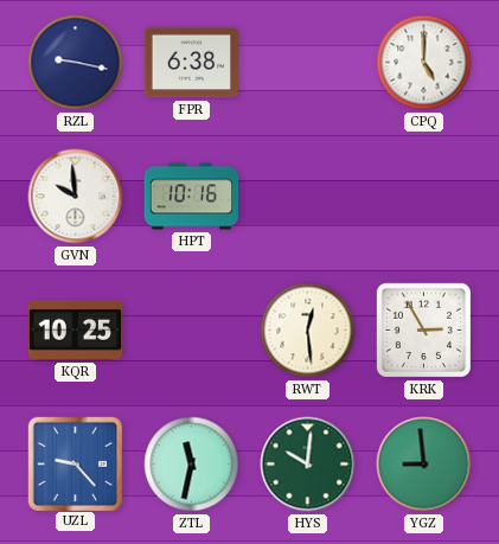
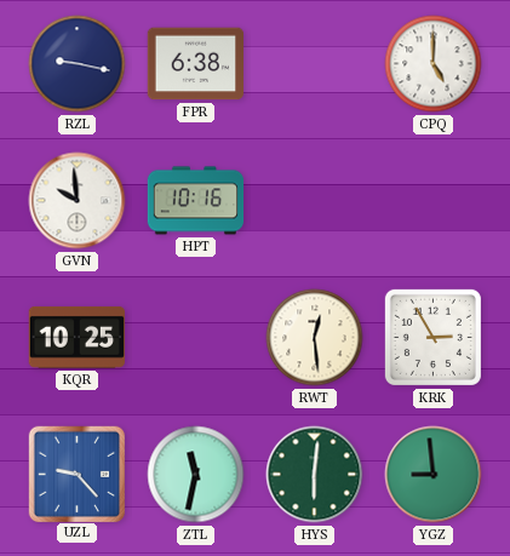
HYS: 10:01 -> 6:01 (315, 475)
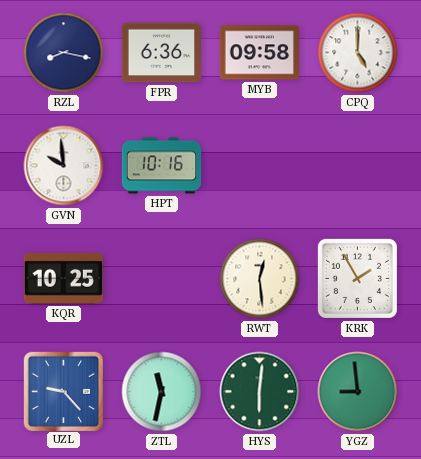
RZL: 9:17 -> 8:17 (64, 53)
FPR: 6:38 -> 6:36 (162, 53)
MYB: none -> 09:58 (260, 53)
KRK: 2:55 -> 1:55 (357, 278)
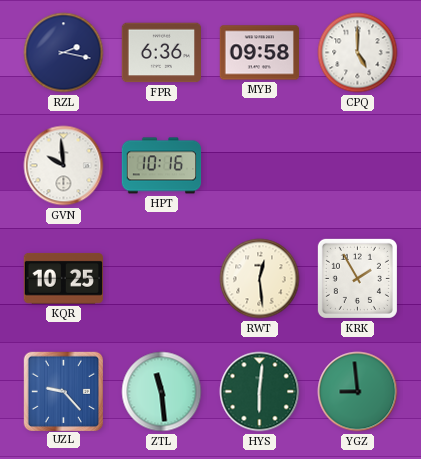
RZL: 8:17 -> 2:17 (64, 53)
ZTL: 11:32 -> 11:29 (162, 392)
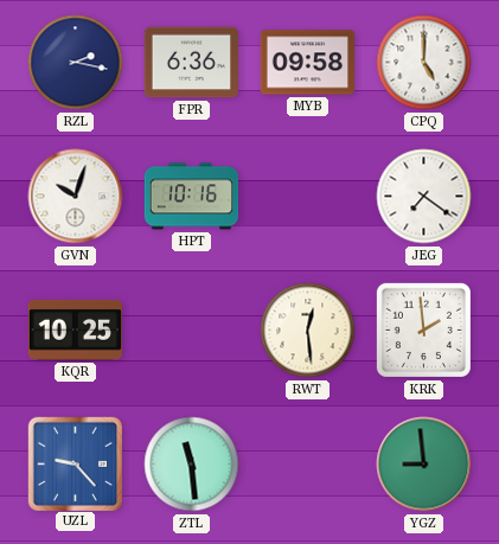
GVN: 9:59 -> 10:03 (76, 197)
JEG: none -> 7:21 (424, 197)
KRK: 1:55 -> 1:59 (423, 329)
HYS: 6:01 -> none (260, 392)
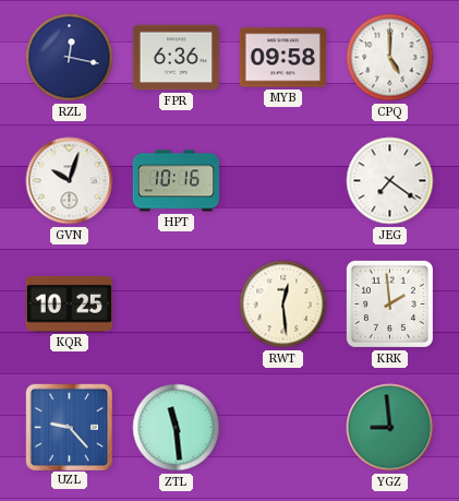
RZL: 2:17 -> 12:17 (70, 58)
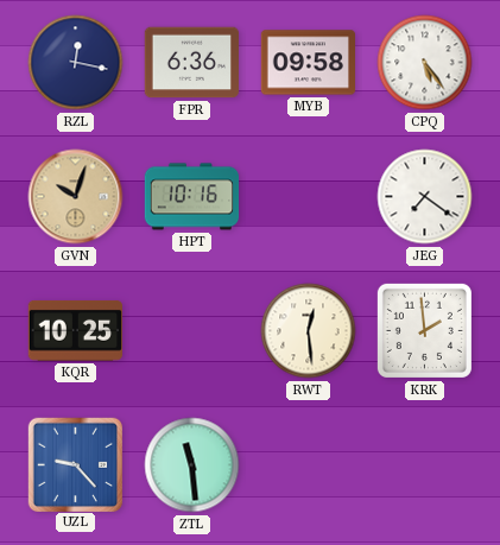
CPQ: 5:00 -> 5:24 (425, 63)
GVN dial: white -> champagne (76, 197)
YGZ: 8:59 -> none (390, 428)
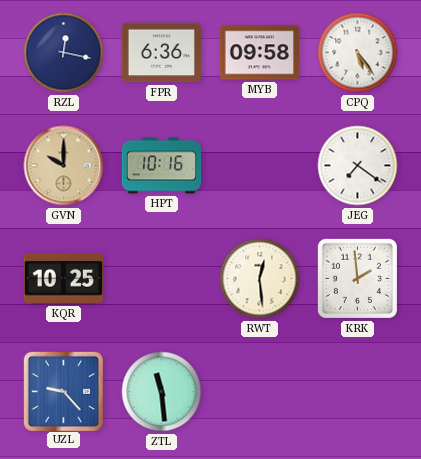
GVN: 10:03 -> 10:00 (64, 166)
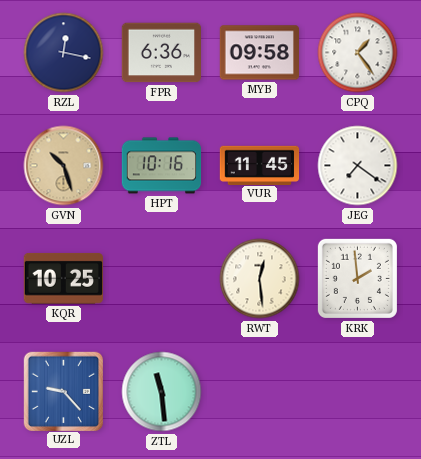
CPQ: 5:24 -> 1:24 (358, 53)
GVN: 10:00 -> 10:27 (64, 166)
VUR: none -> 11:45 (260, 165)
